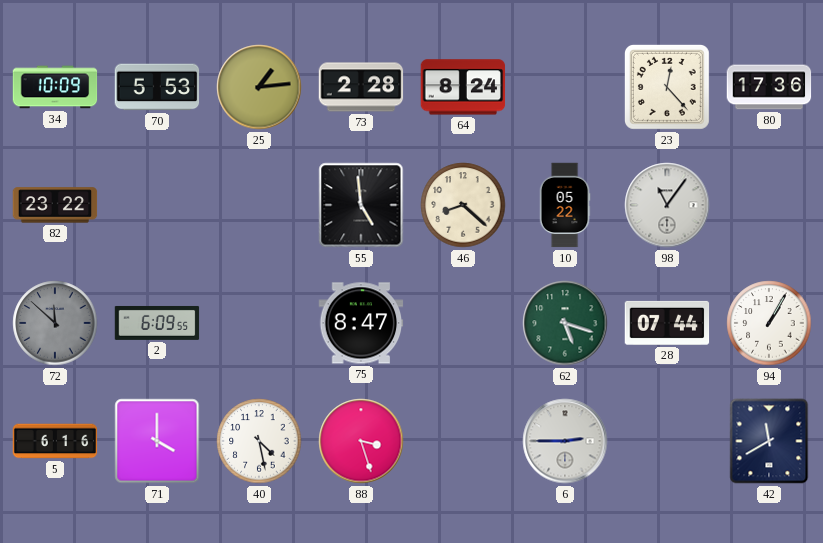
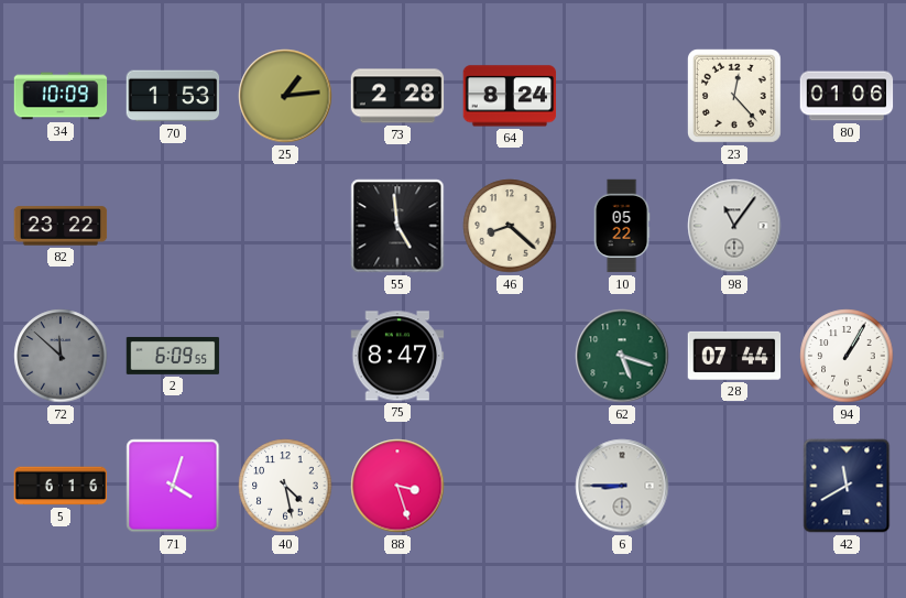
70: 5:53 -> 1:53 (173, 96)
80: 17:36 -> 01:06 (847, 96)
71: 4:00 -> 4:03 (173, 486)
6: 2:45 -> 8:45 (622, 486)
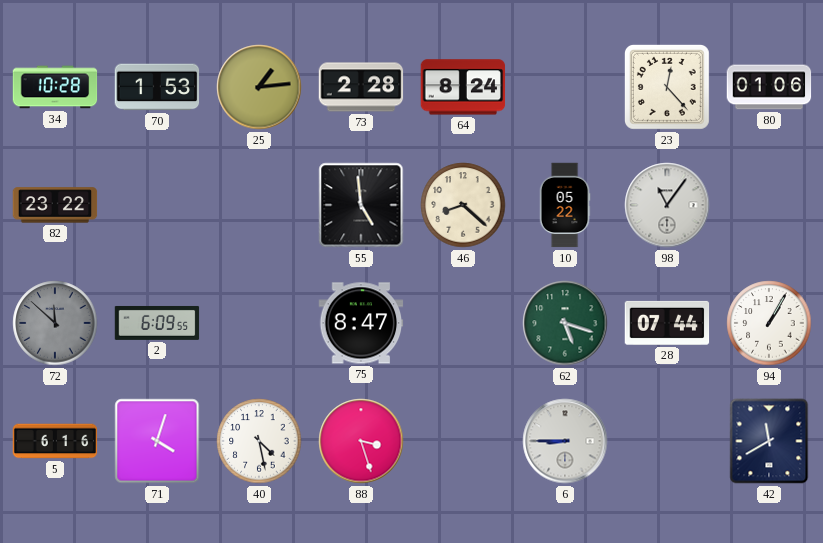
34: 10:09 -> 10:28 (55, 87)
